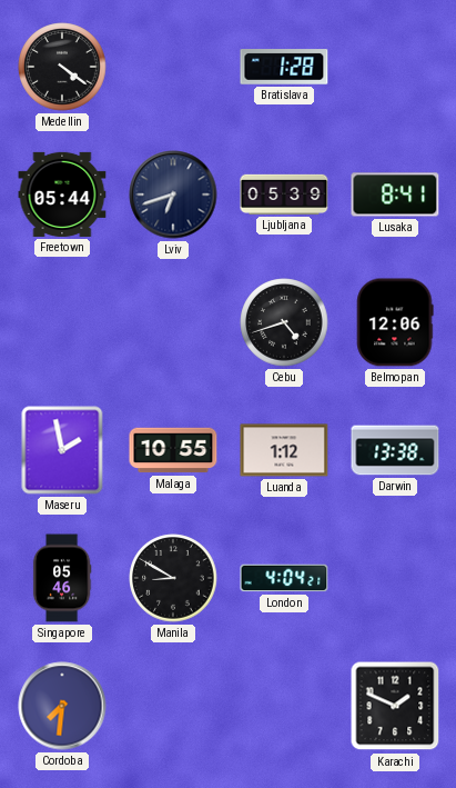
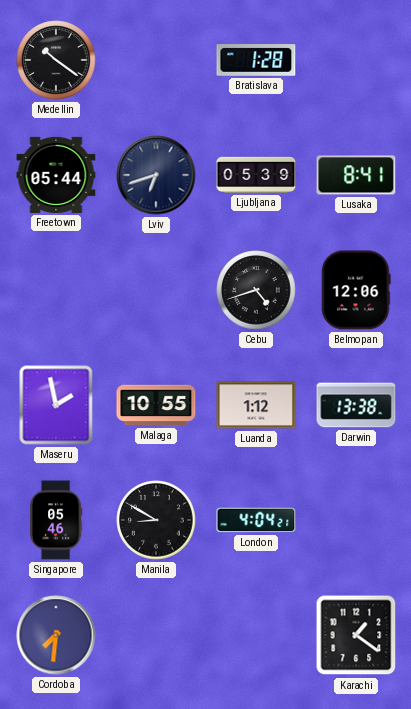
Medellin: 4:21 -> 10:21 (56, 60)
Karachi: 1:49 -> 1:21 (356, 635)
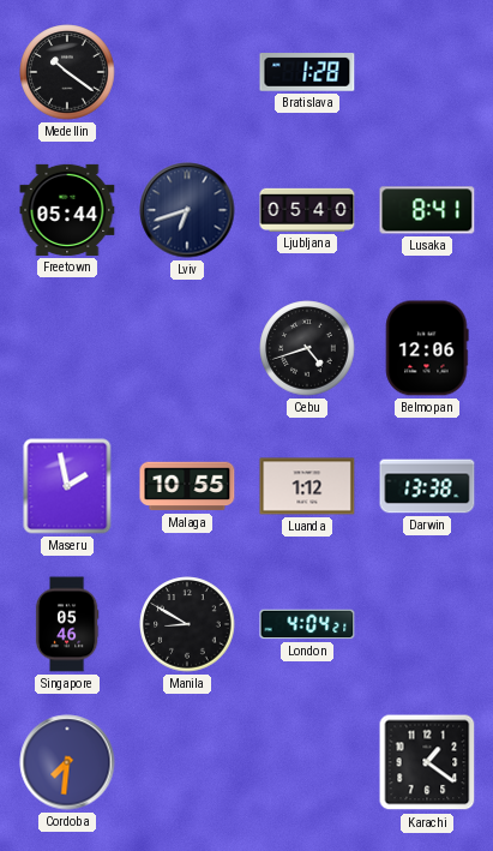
Ljubljana: 05:39 -> 05:40 (307, 210)
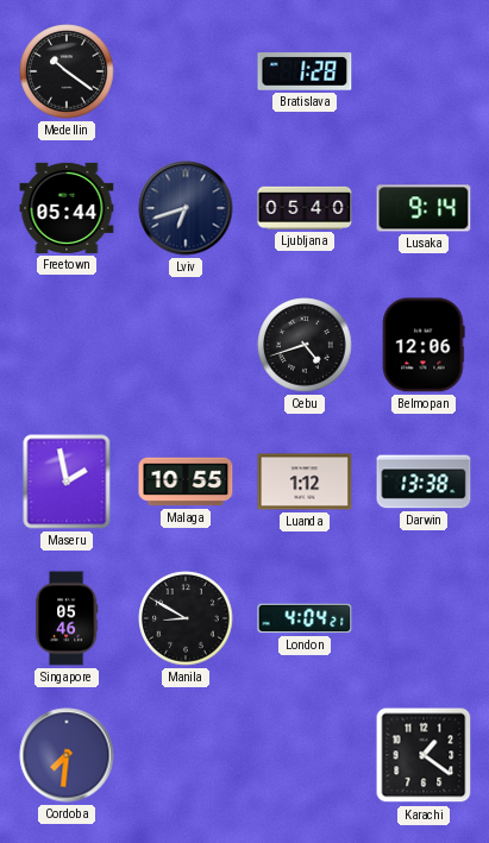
Lusaka: 8:41 -> 9:14 (424, 208)
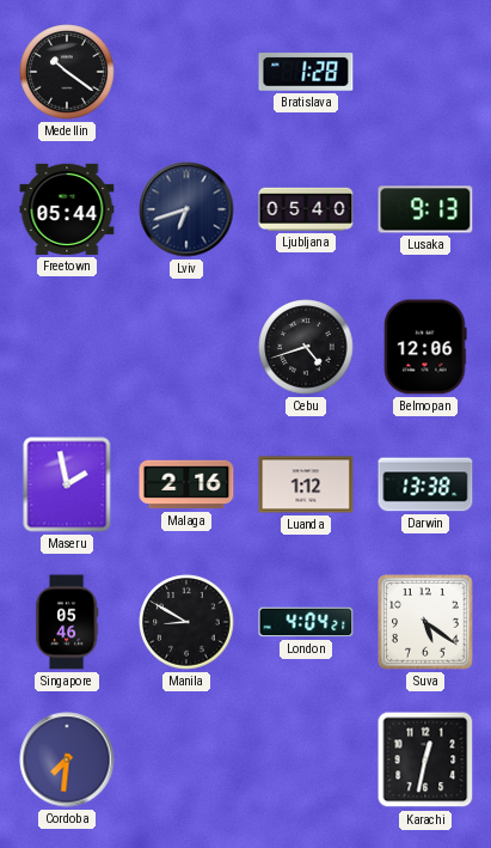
Lusaka: 9:14 -> 9:13 (425, 209)
Malaga: 10:55 -> 2:16 (186, 484)
Suva: none -> 5:21 (425, 622)
Karachi: 1:21 -> 12:32 (425, 759)
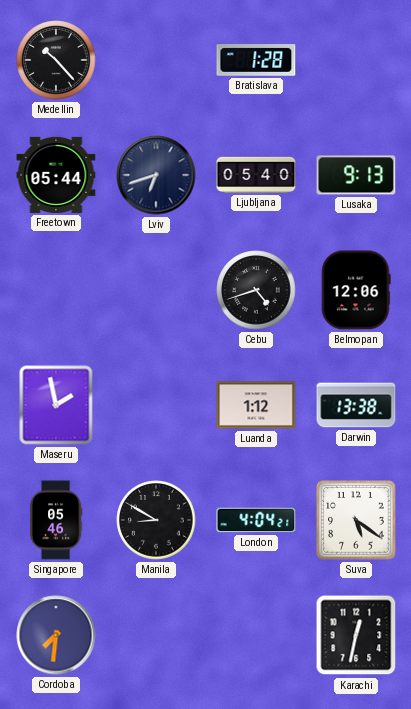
Medellin: 10:21 -> 10:23 (56, 60)
Malaga: 2:16 -> none (186, 484)
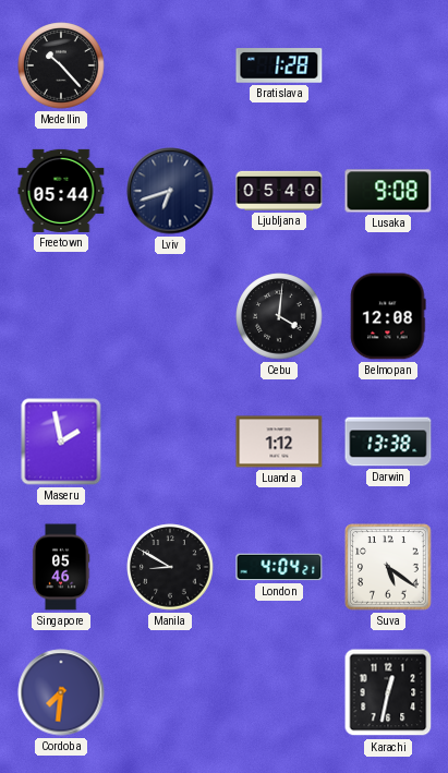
Lusaka: 9:13 -> 9:08 (388, 191)
Cebu: 4:42 -> 4:01 (279, 316)
Belmopan: 12:06 -> 12:08 (388, 316)
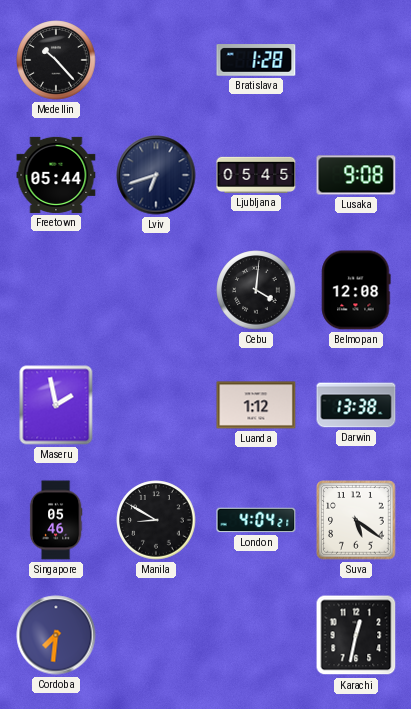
Ljubljana: 05:40 -> 05:45 (256, 175)
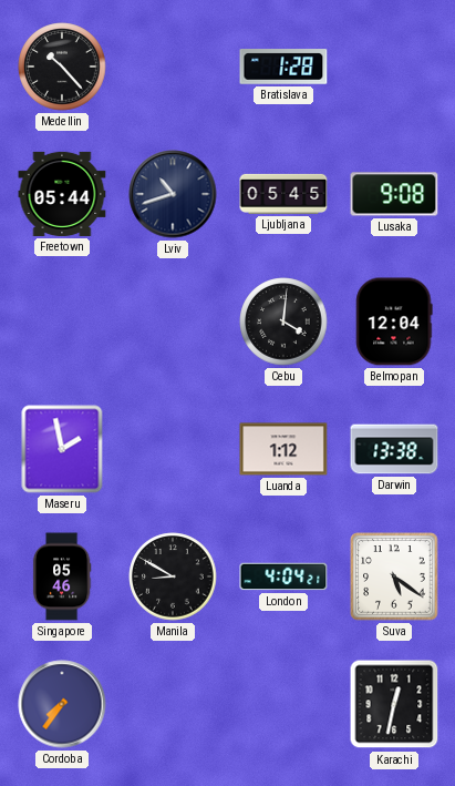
Lviv: 6:42 -> 10:42 (173, 194)
Belmopan: 12:08 -> 12:04 (394, 321)
Cordoba: 7:31 -> 7:36 (62, 704)
